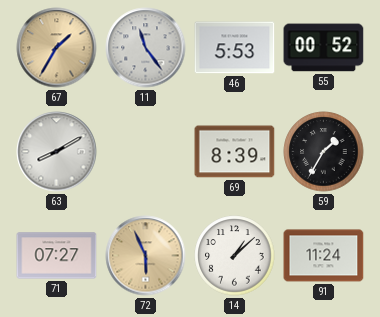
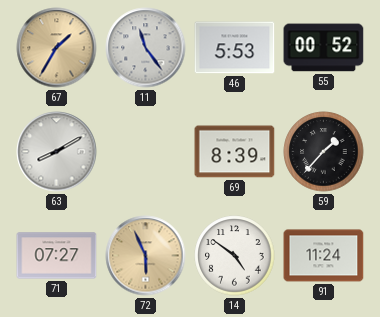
59: 1:35 -> 1:37 (324, 152)
14: 1:08 -> 4:51 (235, 256)
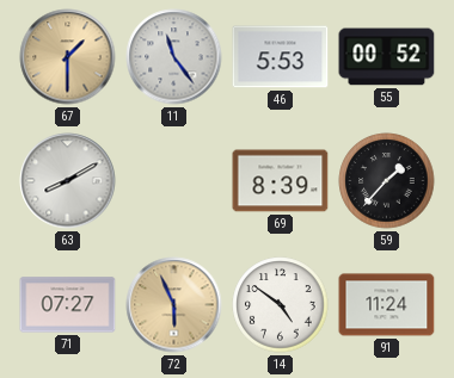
67: 1:35 -> 1:30 (68, 57)
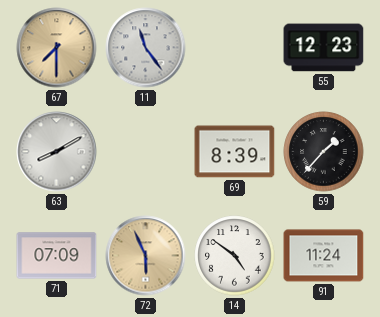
67: 1:30 -> 7:30 (57, 48)
46: 5:53 -> none (281, 57)
55: 00:52 -> 12:23 (324, 48)
71: 07:27 -> 07:09 (57, 256)
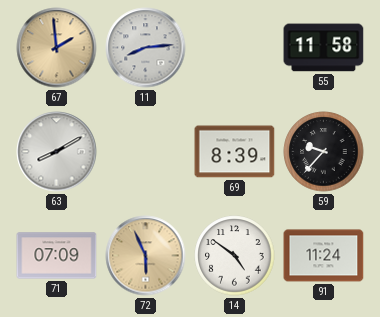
67: 7:30 -> 1:59 (57, 48)
11: 11:24 -> 8:14 (146, 48)
55: 12:23 -> 11:58 (324, 48)
59: 1:37 -> 9:37 (324, 152)
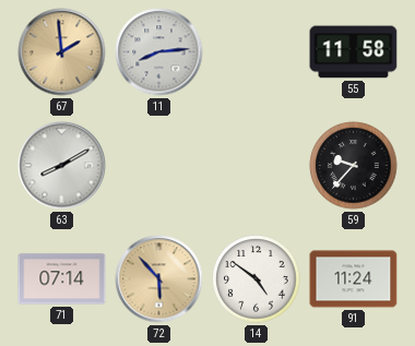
69: 8:39 -> none (235, 152)
71: 07:09 -> 07:14 (62, 279)
72: 5:56 -> 5:53 (159, 279)
